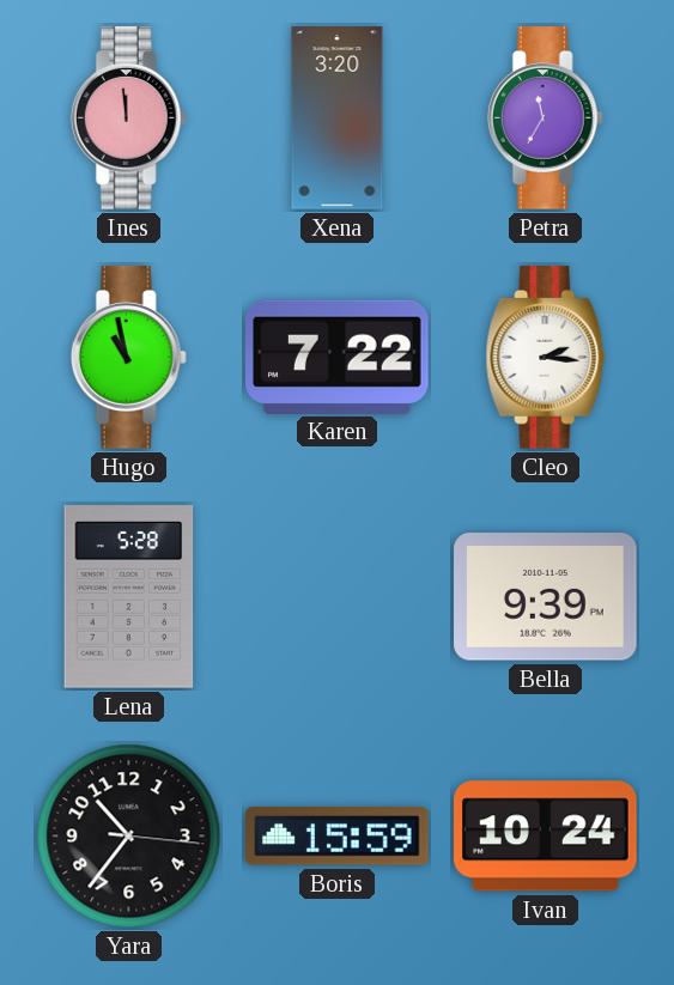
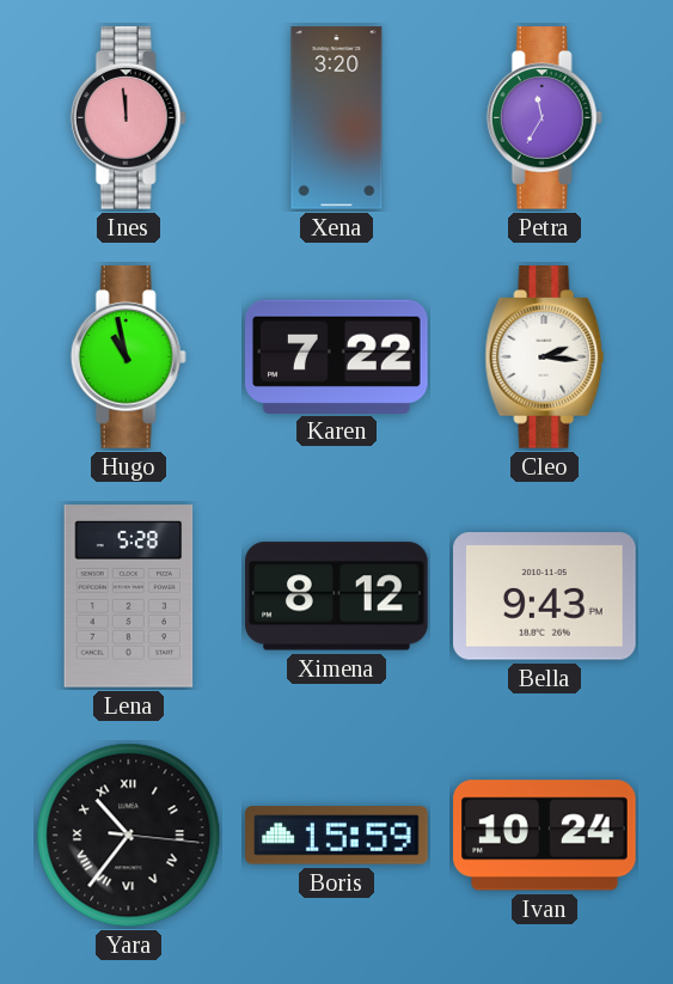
Ximena: none -> 8:12 (337, 597)
Bella: 9:39 -> 9:43 (545, 597)
Yara numerals: Arabic -> Roman (129, 836)
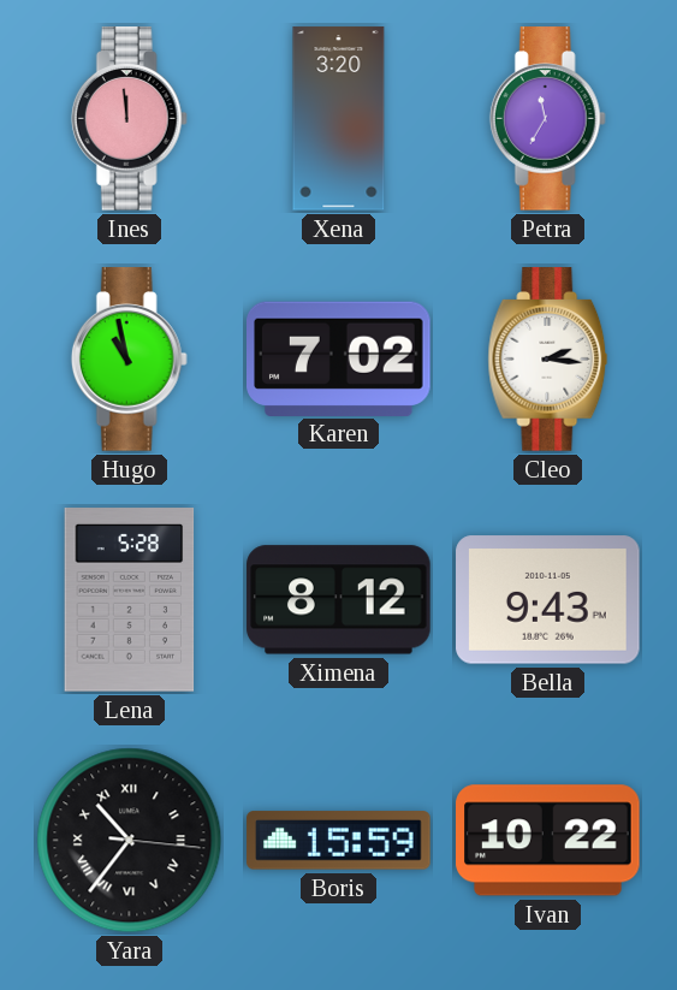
Karen: 7:22 -> 7:02 (339, 358)
Ivan: 10:24 -> 10:22 (548, 841)
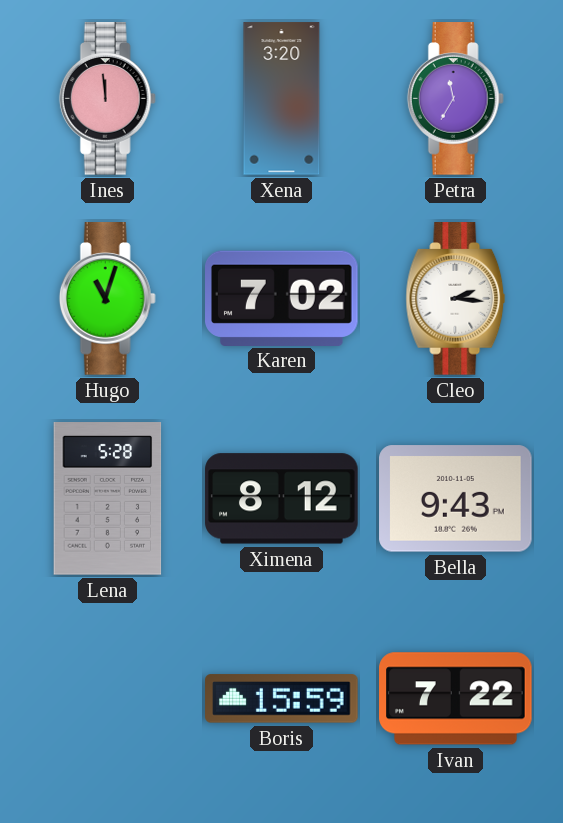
Hugo: 10:58 -> 11:03 (107, 299)
Yara: 10:36 -> none (130, 841)
Ivan: 10:22 -> 7:22 (456, 699)
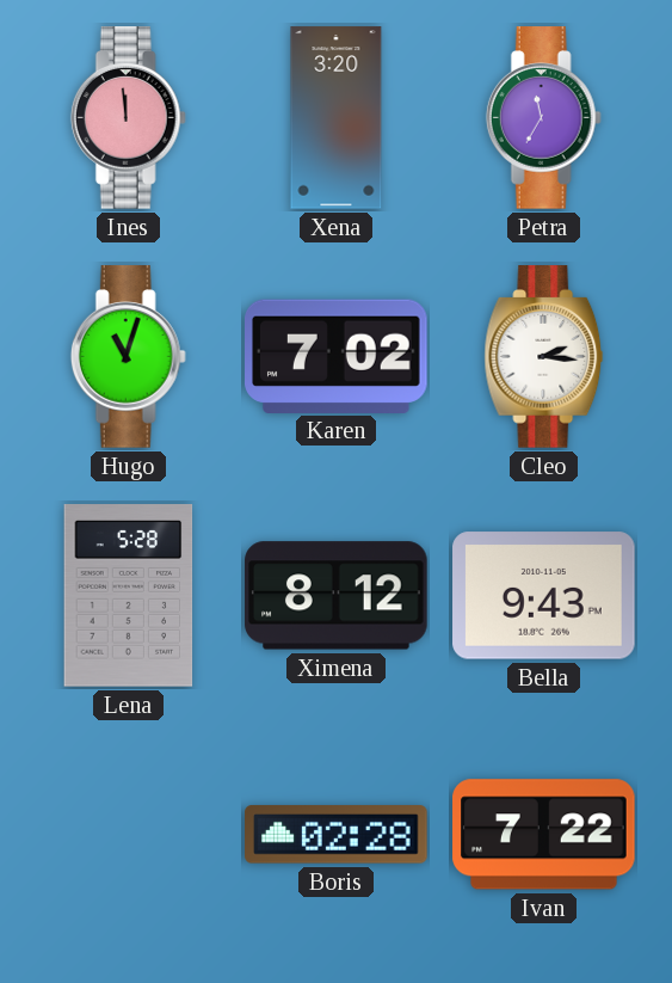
Boris: 15:59 -> 02:28 (337, 835)
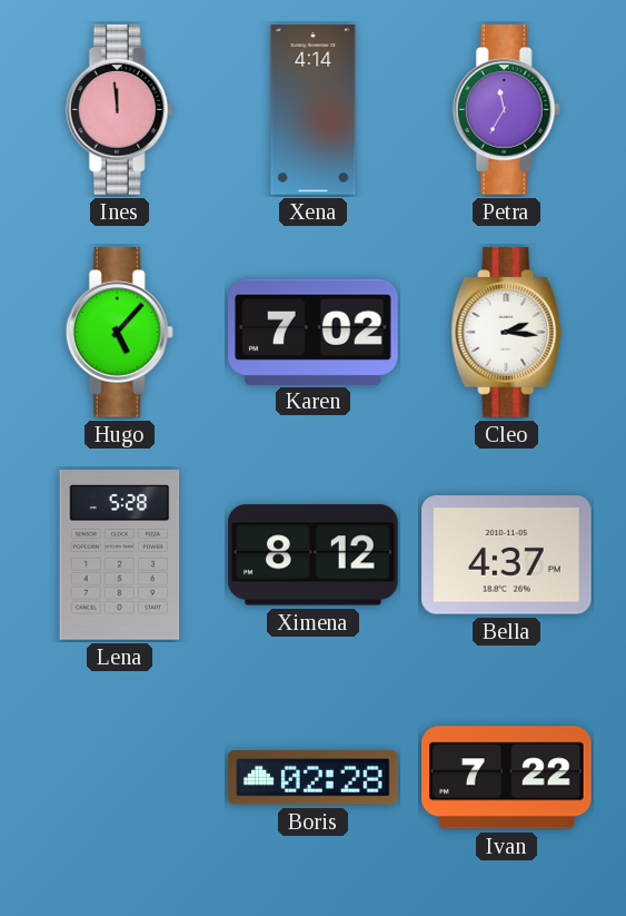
Xena: 3:20 -> 4:14 (314, 110)
Hugo: 11:03 -> 5:07 (119, 333)
Bella: 9:43 -> 4:37 (507, 555)
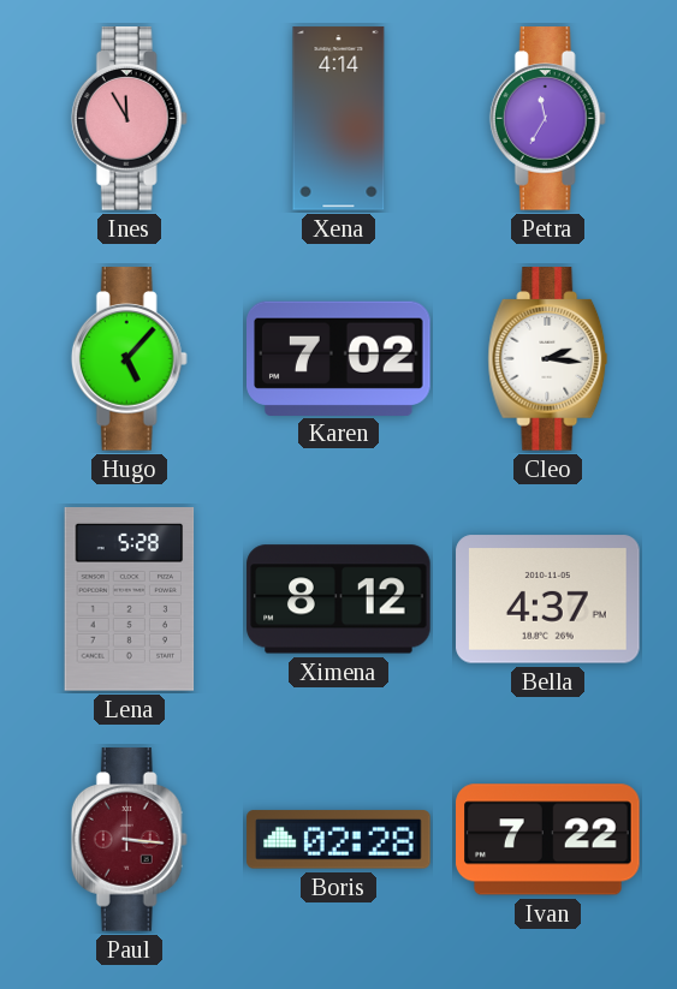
Ines: 11:59 -> 11:55 (129, 119)
Paul: none -> 3:16 (129, 840)
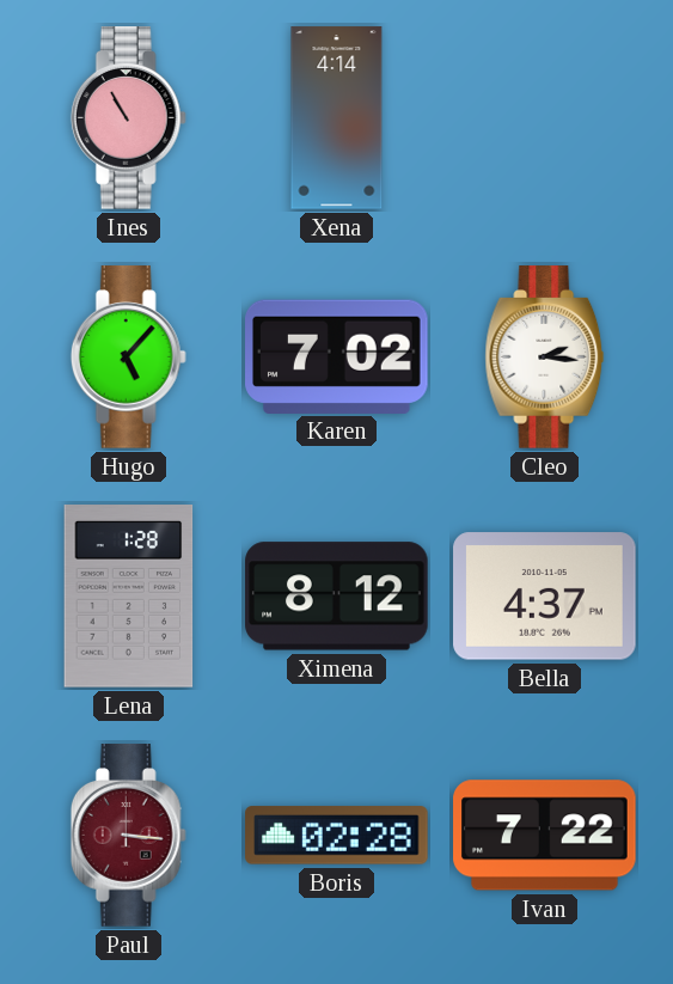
Ines: 11:55 -> 10:55 (128, 118)
Petra: 11:35 -> none (547, 119)
Lena: 5:28 -> 1:28 (129, 597)
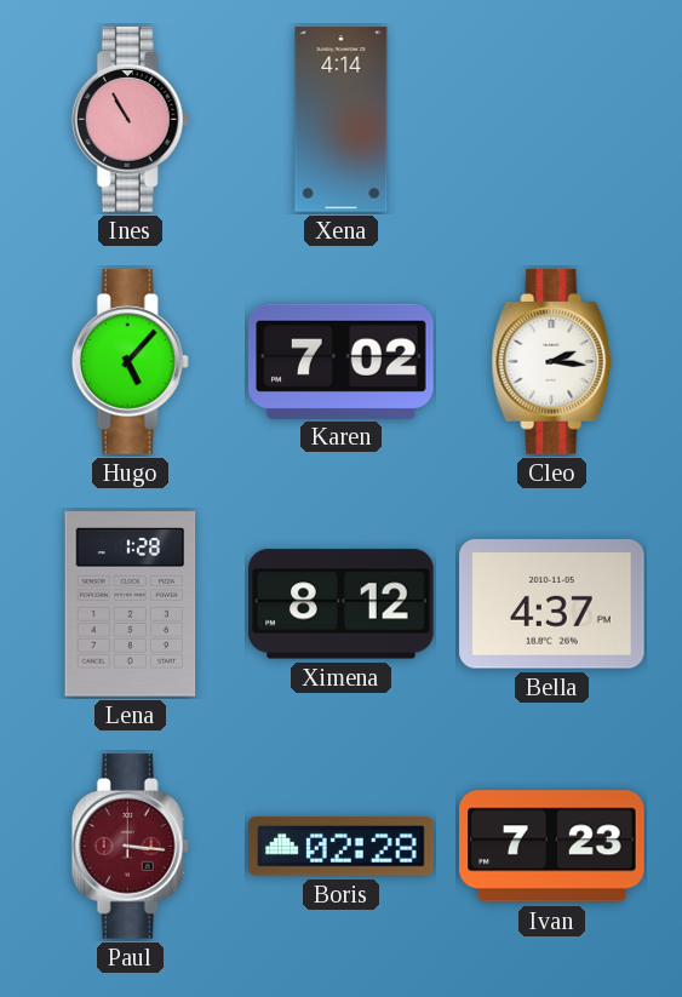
Ivan: 7:22 -> 7:23 (552, 847)
